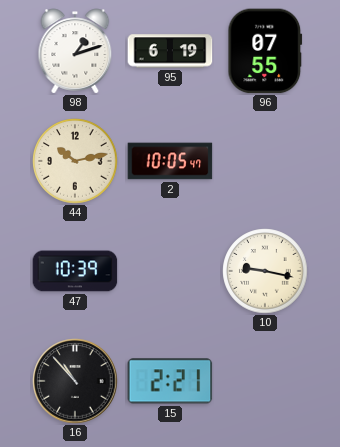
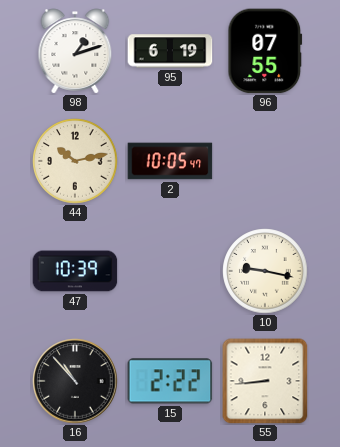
15: 2:21 -> 2:22 (170, 381)
55: none -> 8:44 (265, 381)
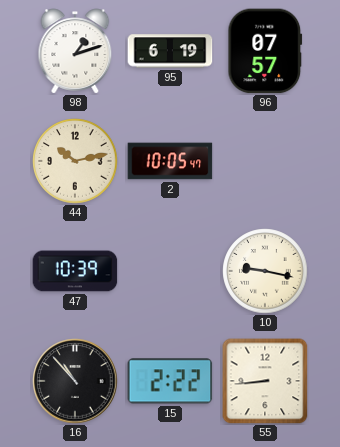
96: 07:55 -> 07:57 (265, 51)
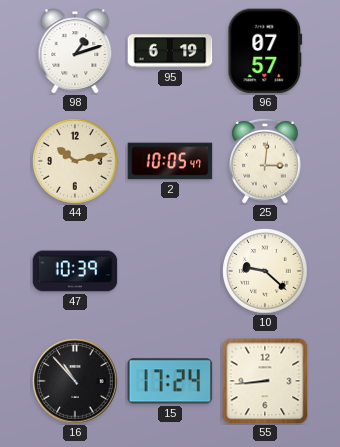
25: none -> 3:01 (265, 161)
10: 9:17 -> 9:22 (265, 271)
15: 2:22 -> 17:24 (170, 381)
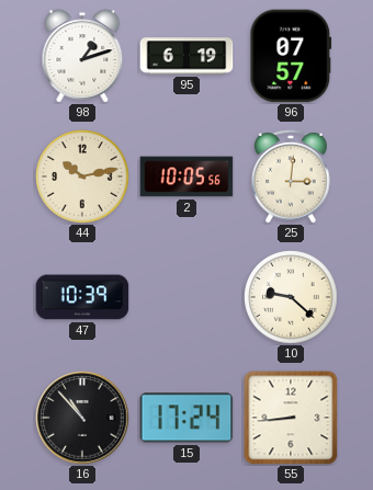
2: 10:05:47 -> 10:05:56 (187, 176)
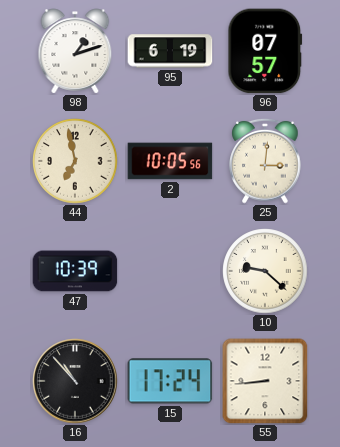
44: 10:13 -> 6:58 (75, 161)
